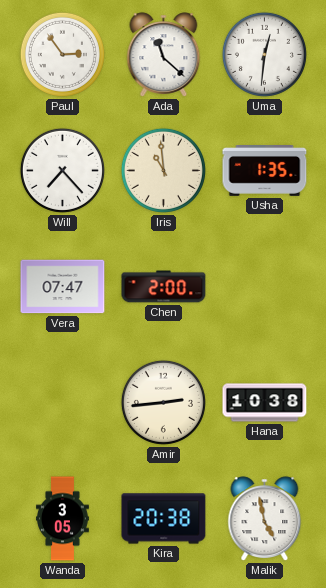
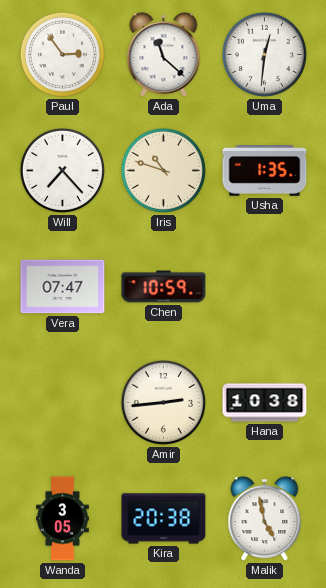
Iris: 10:59 -> 10:48 (163, 170)
Chen: 2:00 -> 10:59 (164, 287)
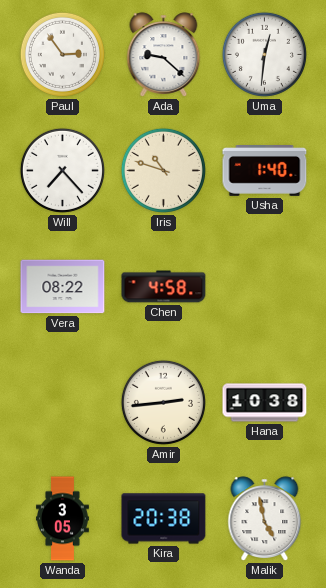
Ada: 11:22 -> 9:22 (164, 55)
Usha: 1:35 -> 1:40 (265, 171)
Vera: 07:47 -> 08:22 (63, 287)
Chen: 10:59 -> 4:58 (164, 287)
